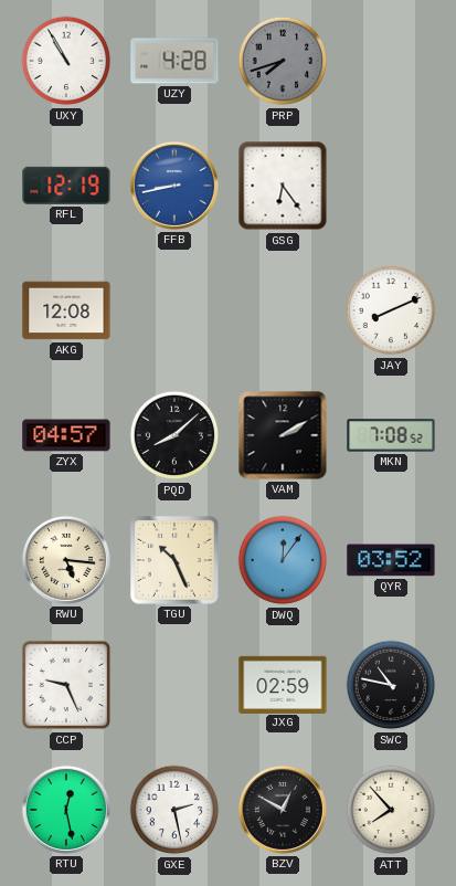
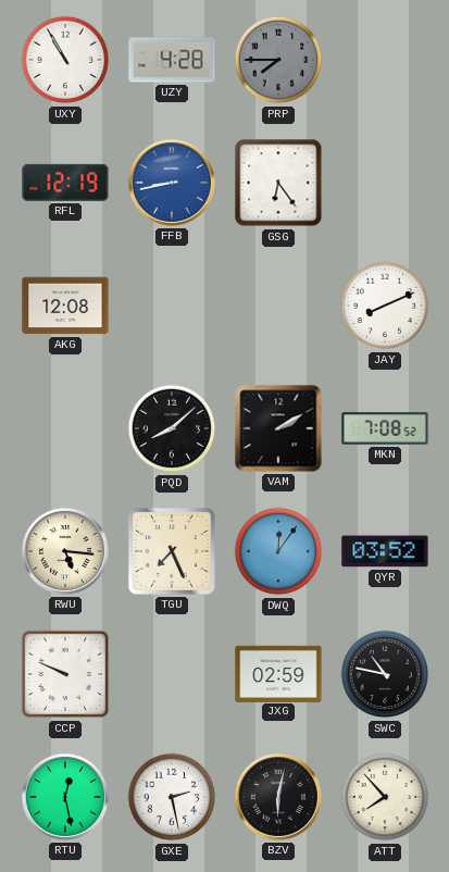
PRP: 7:42 -> 7:45 (278, 60)
ZYX: 04:57 -> none (66, 435)
TGU: 10:26 -> 7:26 (172, 551)
CCP: 9:26 -> 9:49 (65, 674)
BZV: 12:50 -> 6:02 (278, 797)
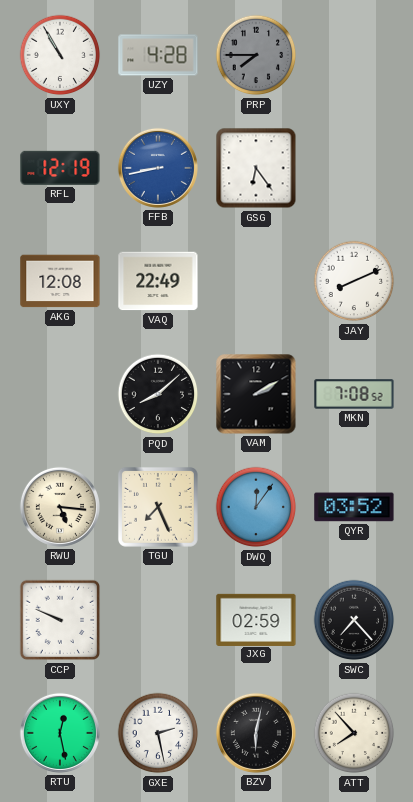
VAQ: none -> 22:49 (158, 281)
SWC: 10:47 -> 7:23 (354, 620)
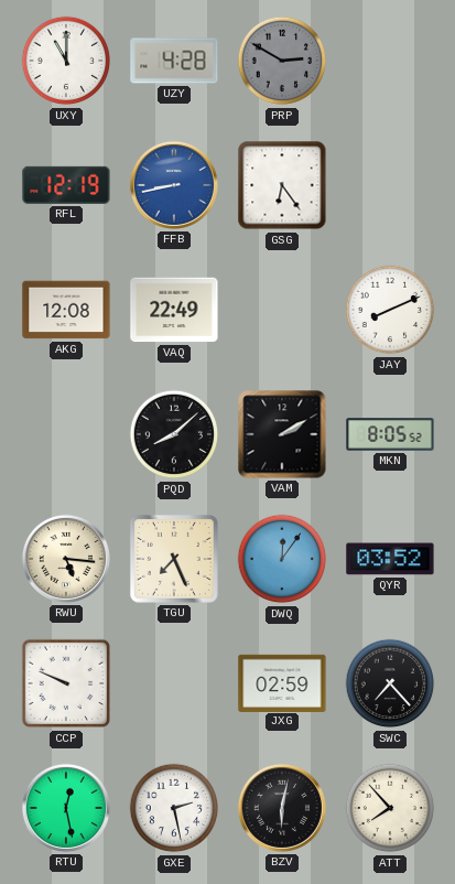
UXY: 10:55 -> 11:00 (66, 61)
PRP: 7:45 -> 2:50 (282, 61)
MKN: 7:08 -> 8:05 (390, 434)
